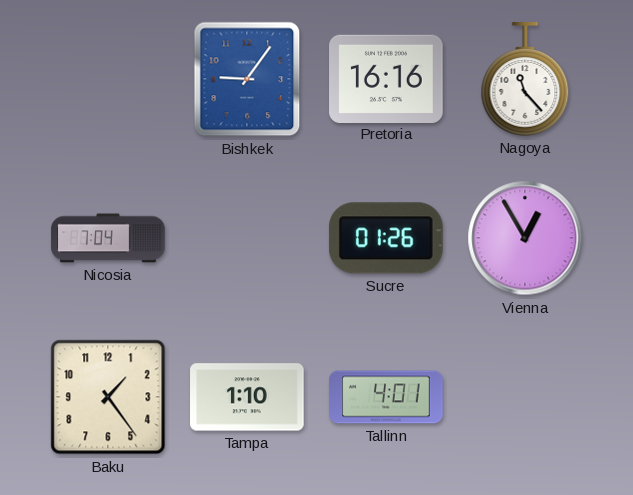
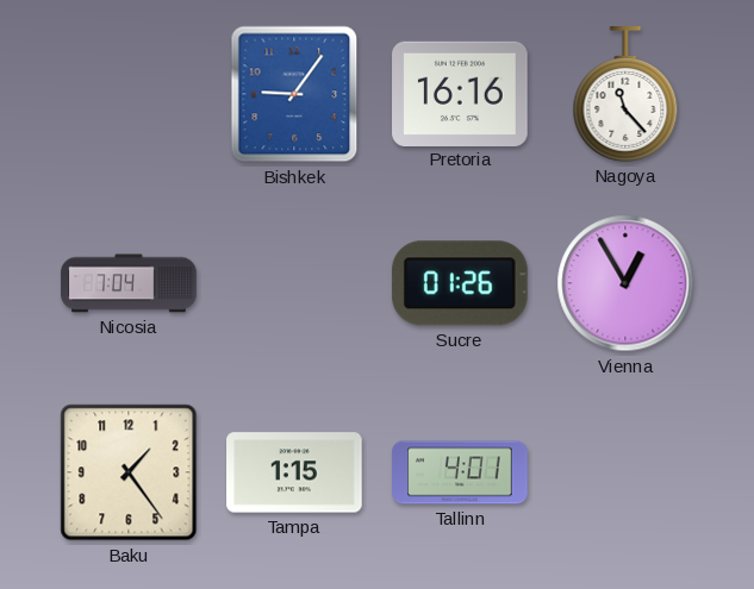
Tampa: 1:10 -> 1:15 (294, 472)
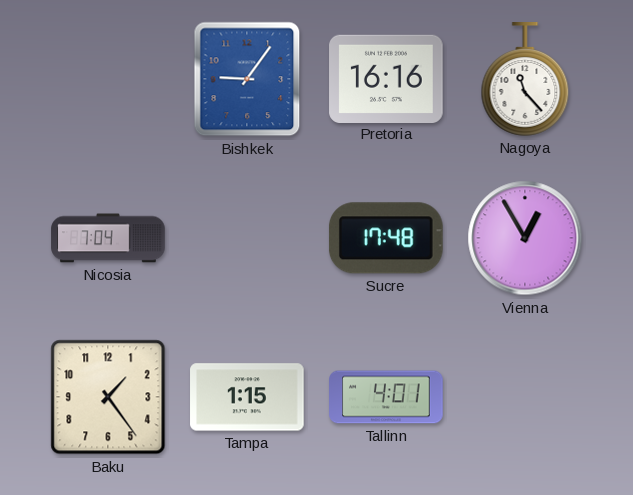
Sucre: 01:26 -> 17:48 (386, 238)
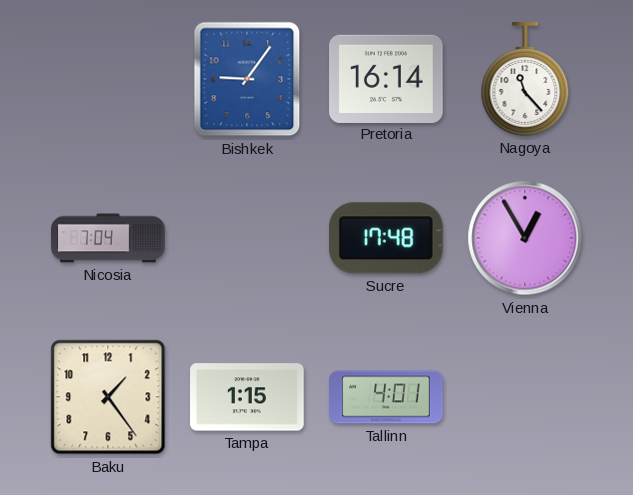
Pretoria: 16:16 -> 16:14 (386, 78)
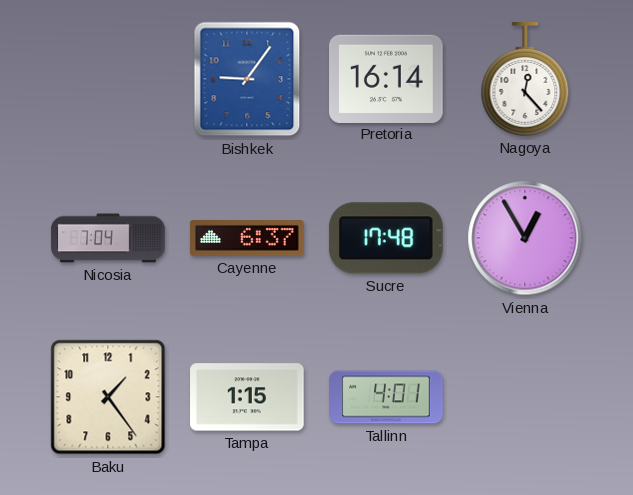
Nagoya: 11:23 -> 12:23 (525, 79)
Cayenne: none -> 6:37 (247, 239)
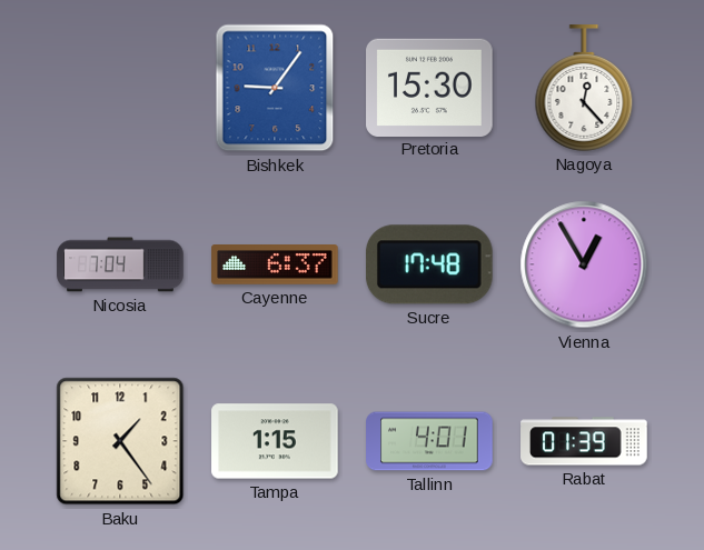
Pretoria: 16:14 -> 15:30 (429, 87)
Rabat: none -> 01:39 (584, 441)
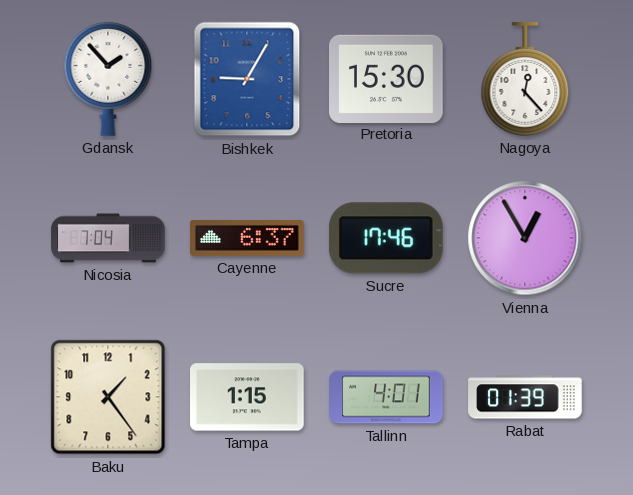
Gdansk: none -> 1:53 (108, 79)
Bishkek: 9:06 -> 9:05 (247, 79)
Sucre: 17:48 -> 17:46 (386, 238)
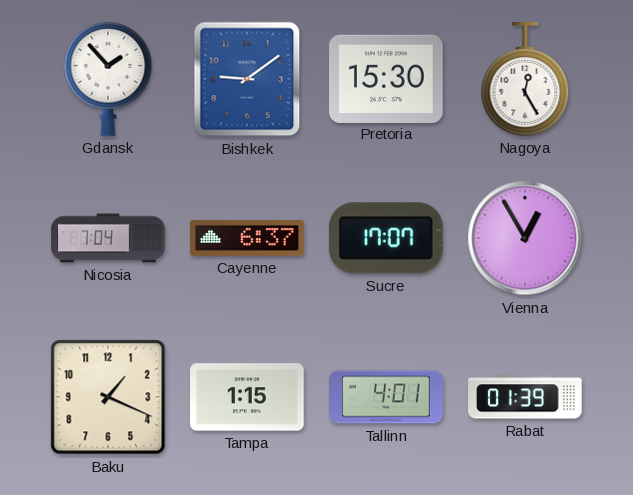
Bishkek: 9:05 -> 9:09 (247, 79)
Nagoya: 12:23 -> 12:25 (525, 79)
Sucre: 17:46 -> 17:07 (386, 238)
Baku: 1:24 -> 1:19 (108, 397)
